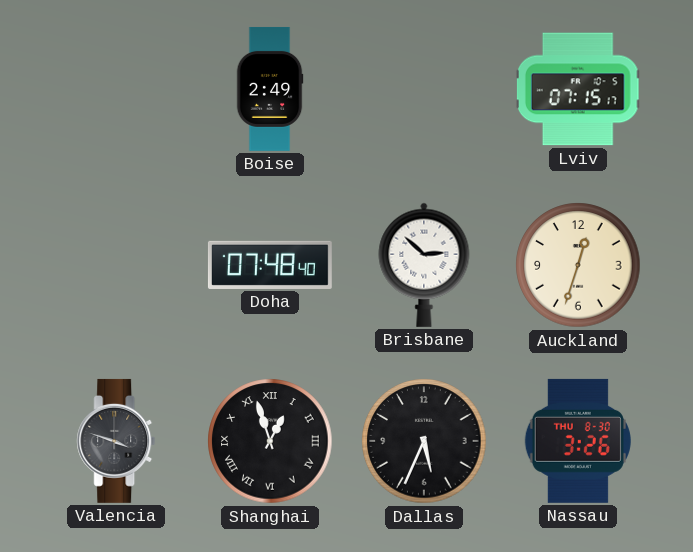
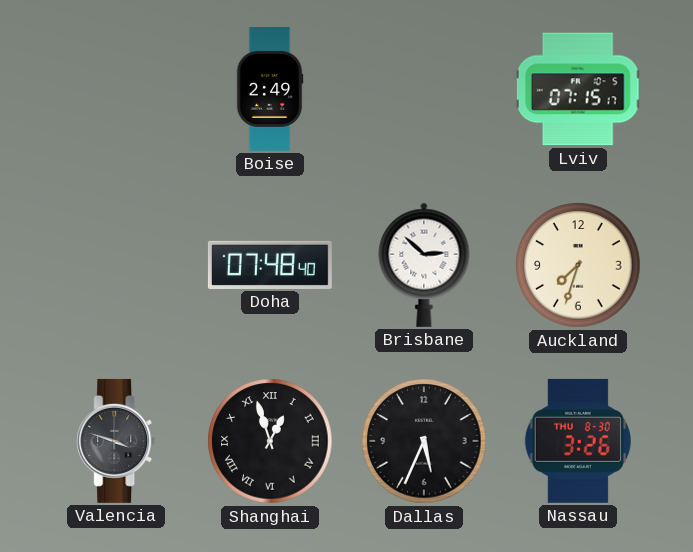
Auckland: 12:33 -> 7:33 (578, 265)
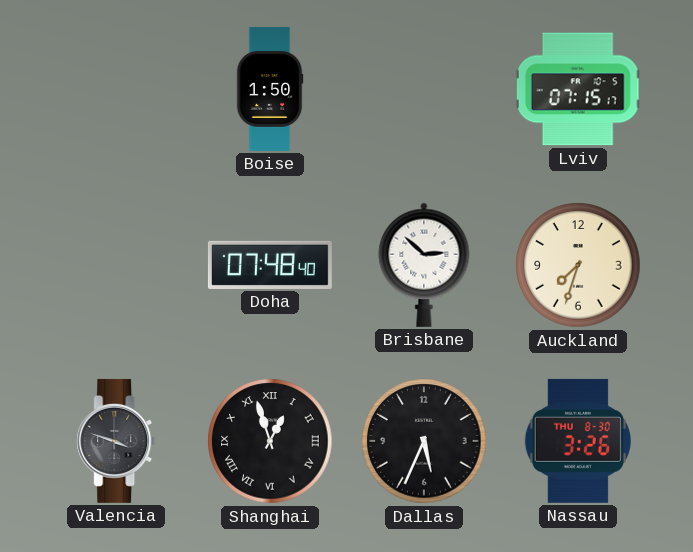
Boise: 2:49 -> 1:50 (270, 89)
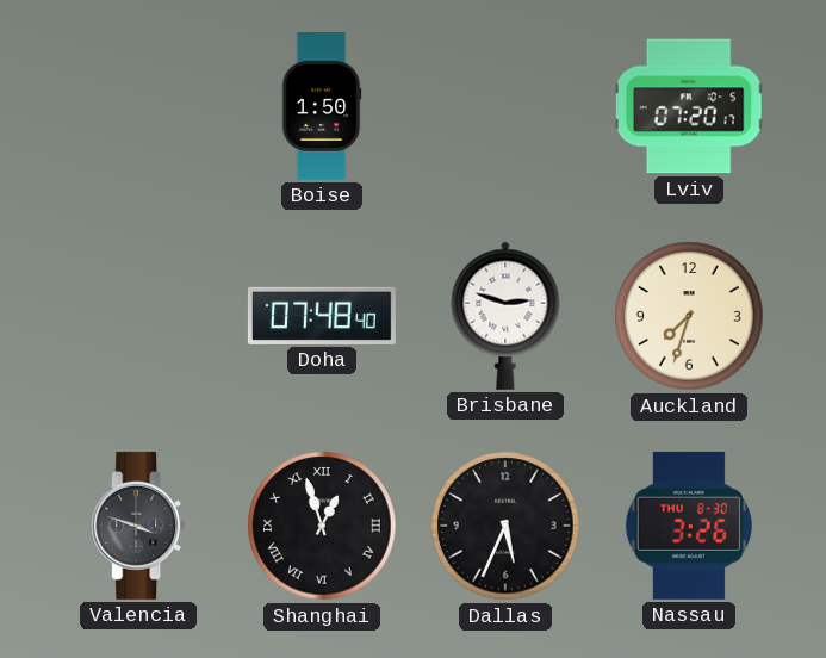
Lviv: 07:15 -> 07:20 (689, 106)
Brisbane: 2:52 -> 2:48 (505, 316)
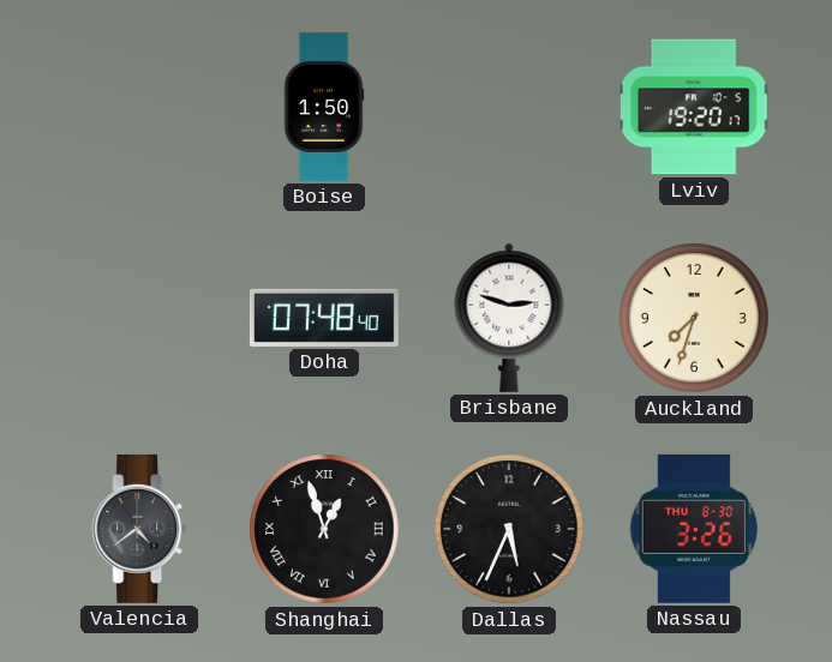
Lviv: 07:20 -> 19:20 (694, 107)
Valencia: 3:48 -> 4:39 (139, 529)
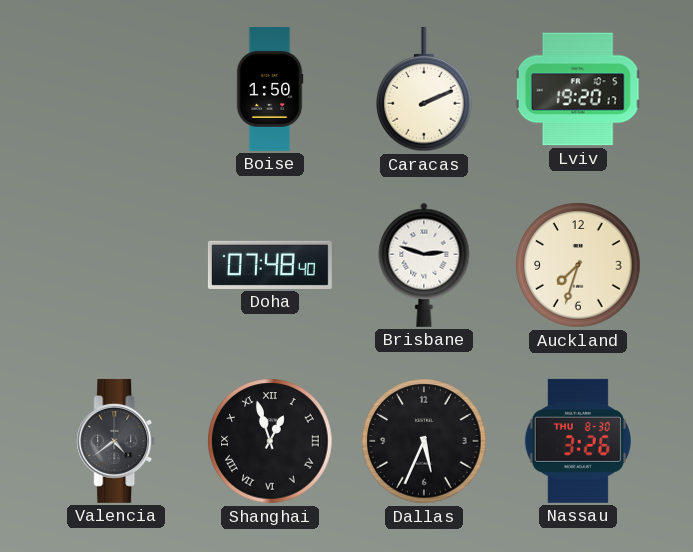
Caracas: none -> 2:11 (424, 89)
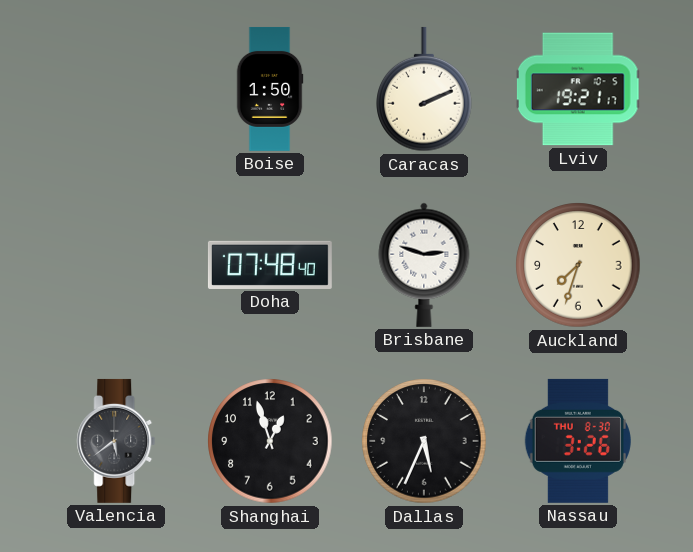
Lviv: 19:20 -> 19:21 (578, 89)
Valencia: 4:39 -> 5:39 (116, 441)
Shanghai numerals: Roman -> Arabic (270, 441)
